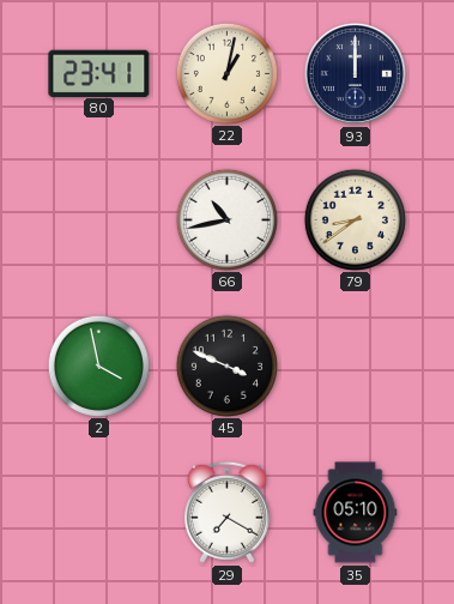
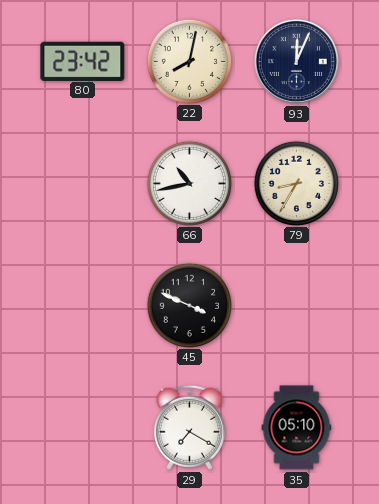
80: 23:41 -> 23:42 (83, 61)
22: 1:02 -> 8:02 (189, 61)
93: 12:00 -> 12:04 (296, 61)
79: 8:39 -> 8:35 (296, 183)
2: 3:58 -> none (98, 366)
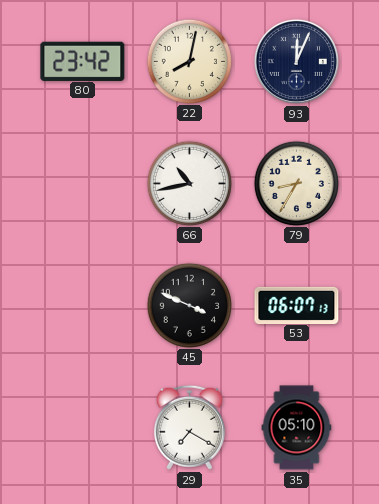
53: none -> 06:07 (297, 305)
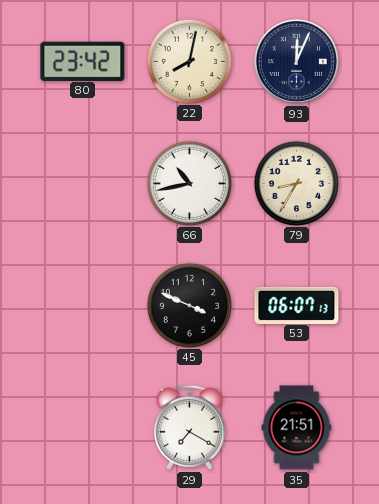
35: 05:10 -> 21:51 (297, 428)
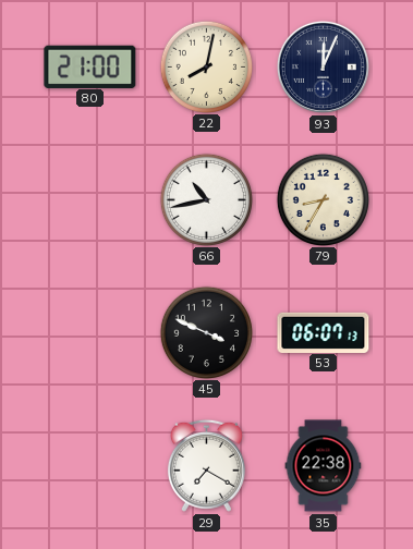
80: 23:42 -> 21:00 (90, 66)
35: 21:51 -> 22:38 (324, 466)
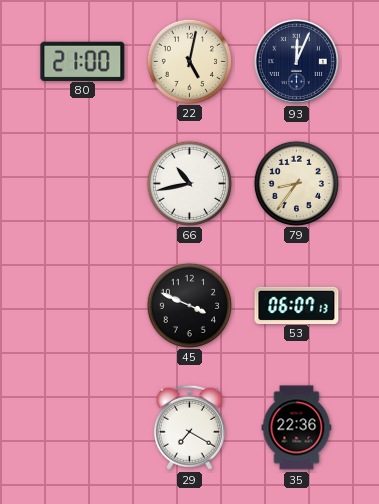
22: 8:02 -> 5:02 (189, 61)
79: 8:35 -> 8:36 (296, 183)
35: 22:38 -> 22:36 (297, 428)
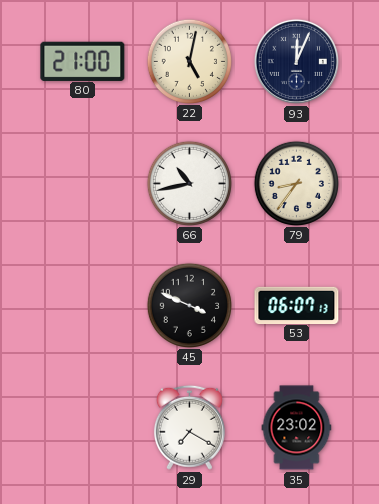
35: 22:36 -> 23:02 (297, 428)
